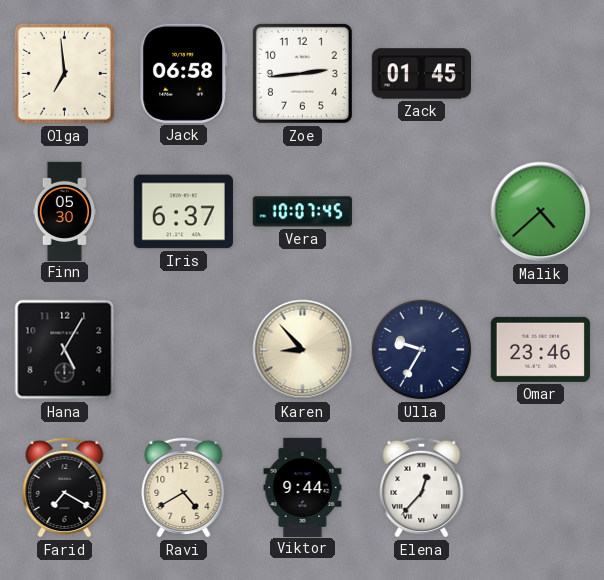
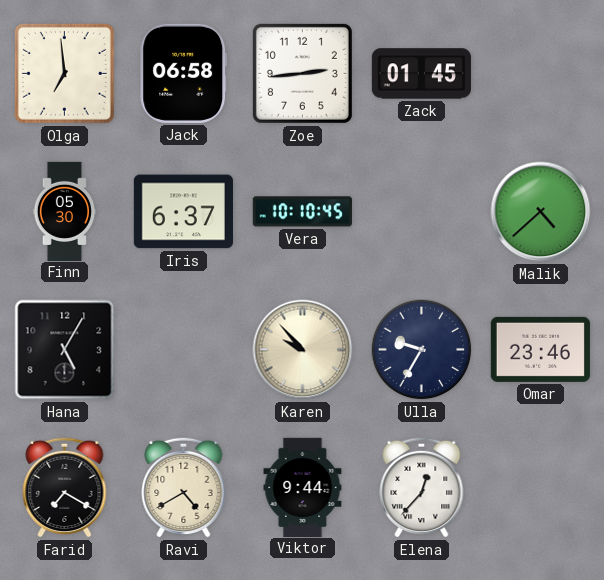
Vera: 10:07 -> 10:10 (302, 212)
Karen: 8:53 -> 9:53 (303, 350)
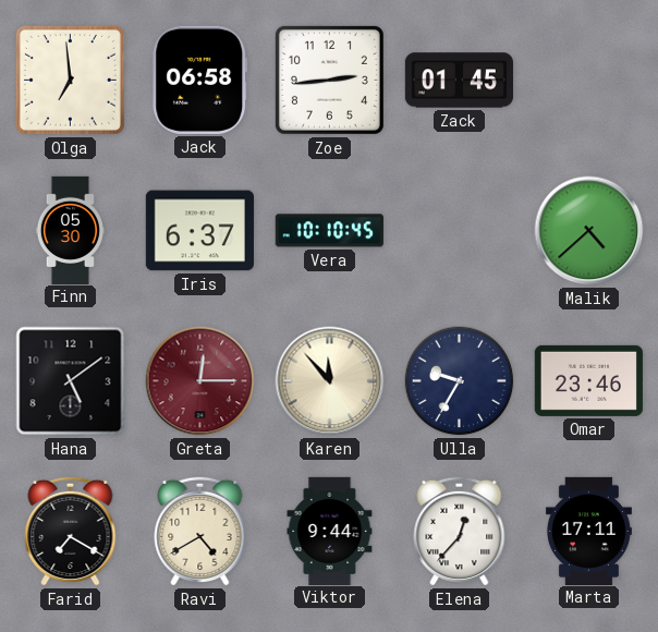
Hana: 5:05 -> 5:09 (71, 381)
Greta: none -> 12:15 (200, 381)
Karen: 9:53 -> 11:53 (330, 381)
Marta: none -> 17:11 (588, 531)
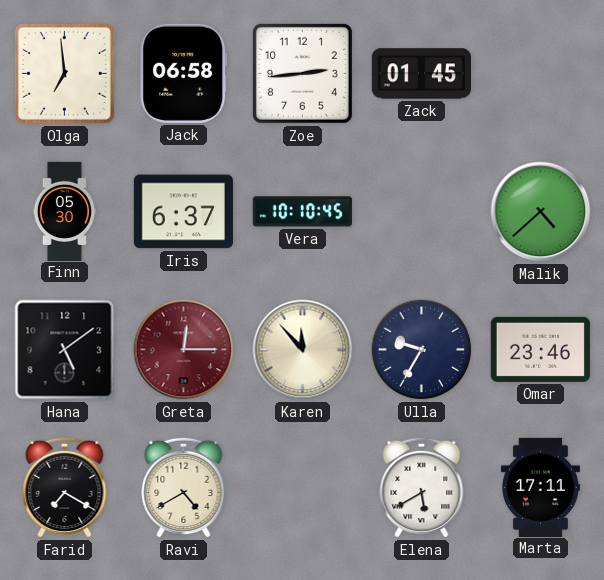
Viktor: 9:44 -> none (330, 531)
Elena: 12:37 -> 5:40 (422, 487)
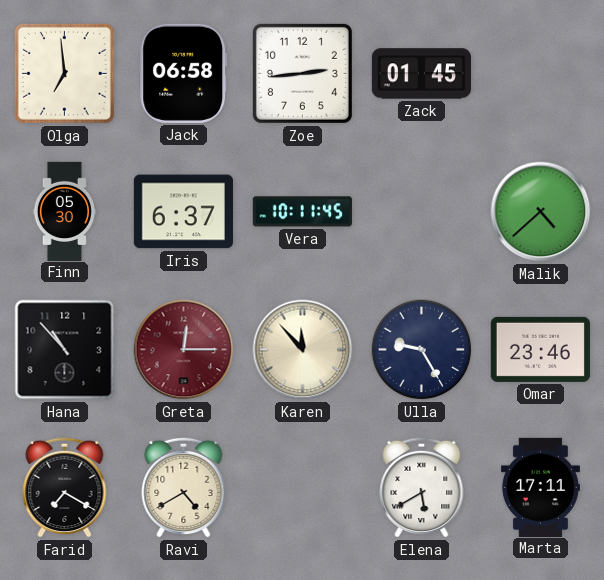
Vera: 10:10 -> 10:11 (302, 212)
Hana: 5:09 -> 10:53 (65, 350)
Ulla: 9:35 -> 9:25 (422, 350)
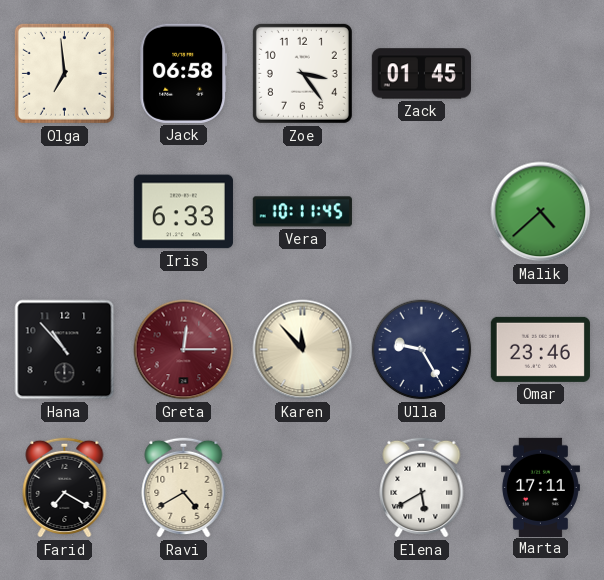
Zoe: 2:44 -> 3:24 (302, 73)
Finn: 05:30 -> none (64, 211)
Iris: 6:37 -> 6:33 (183, 212)
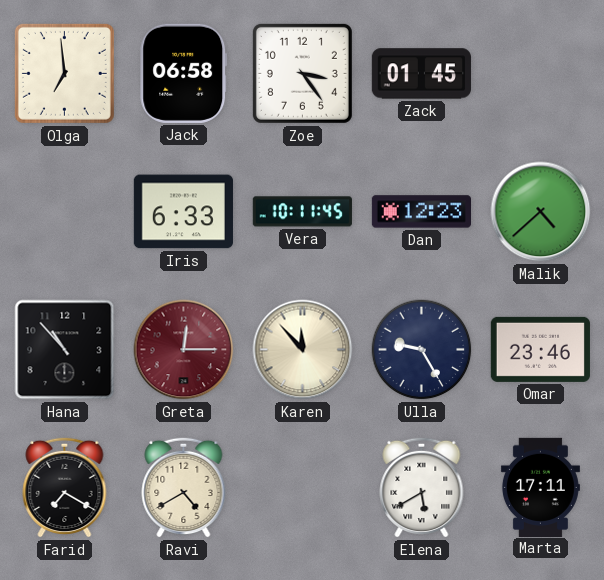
Dan: none -> 12:23 (421, 212)
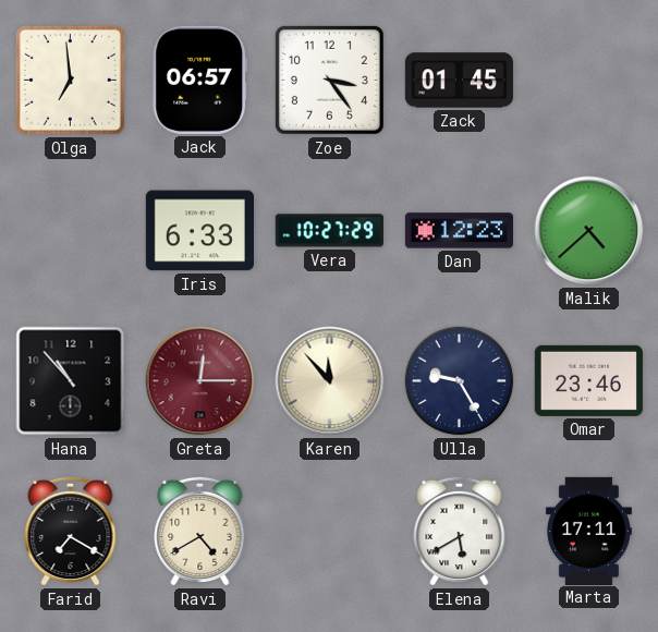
Jack: 06:58 -> 06:57 (200, 80)
Vera: 10:11 -> 10:27 (329, 231)
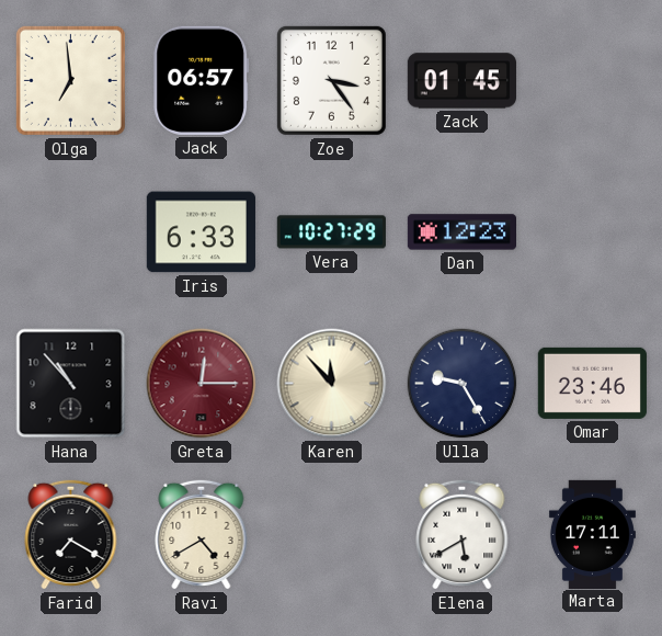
Malik: 4:38 -> none (589, 231)
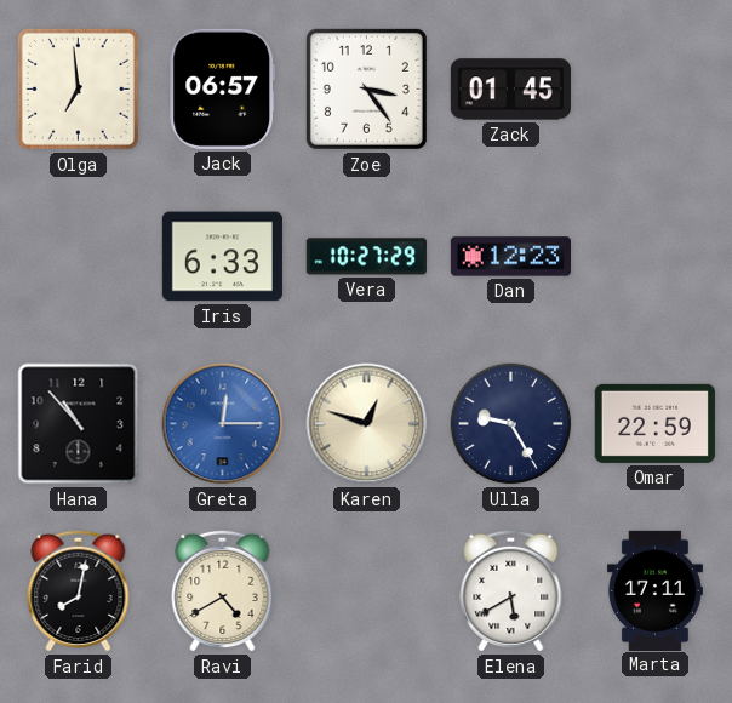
Greta dial: burgundy -> blue (223, 424)
Karen: 11:53 -> 12:48 (367, 424)
Omar: 23:46 -> 22:59 (654, 423)
Farid: 7:20 -> 8:02 (79, 590)
